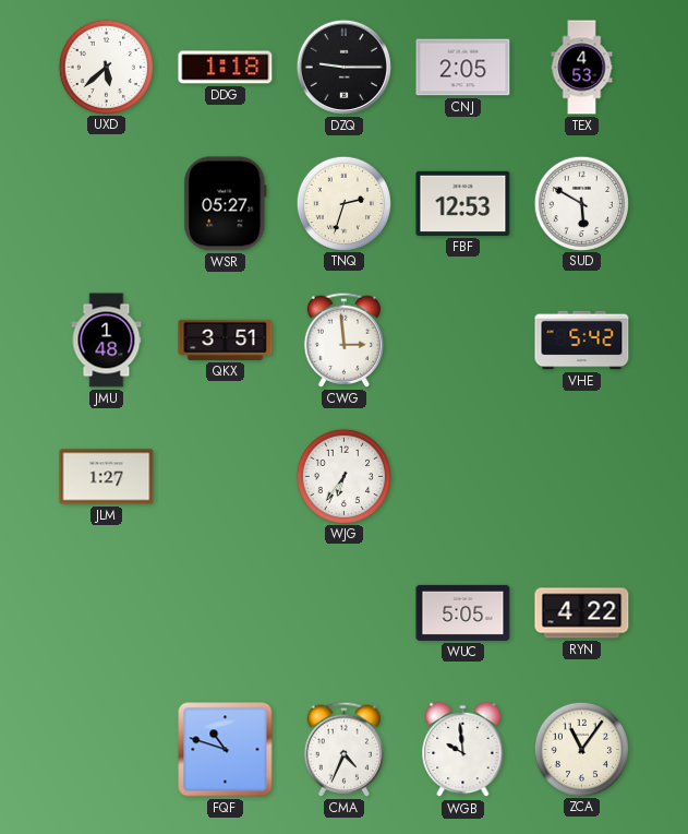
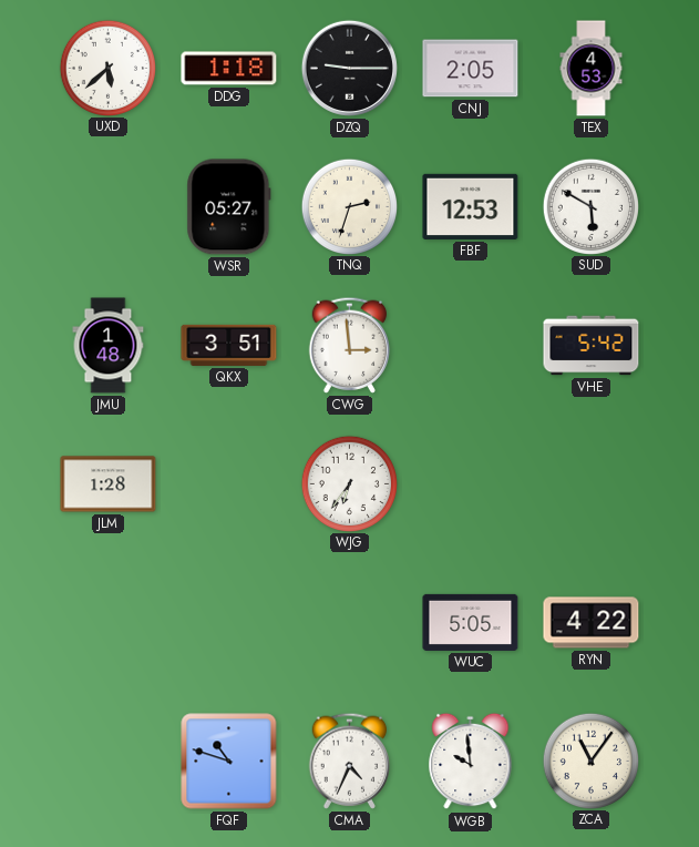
JLM: 1:27 -> 1:28 (109, 484)
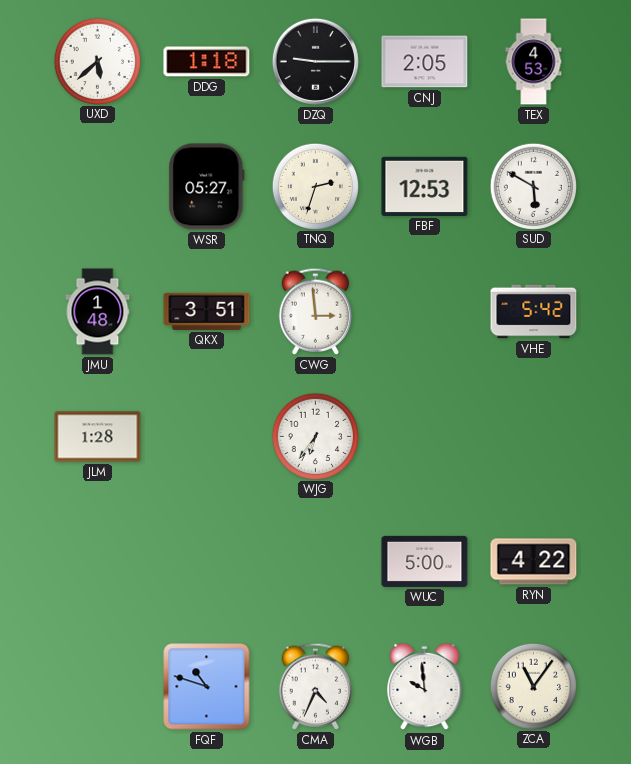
WUC: 5:05 -> 5:00 (425, 561)
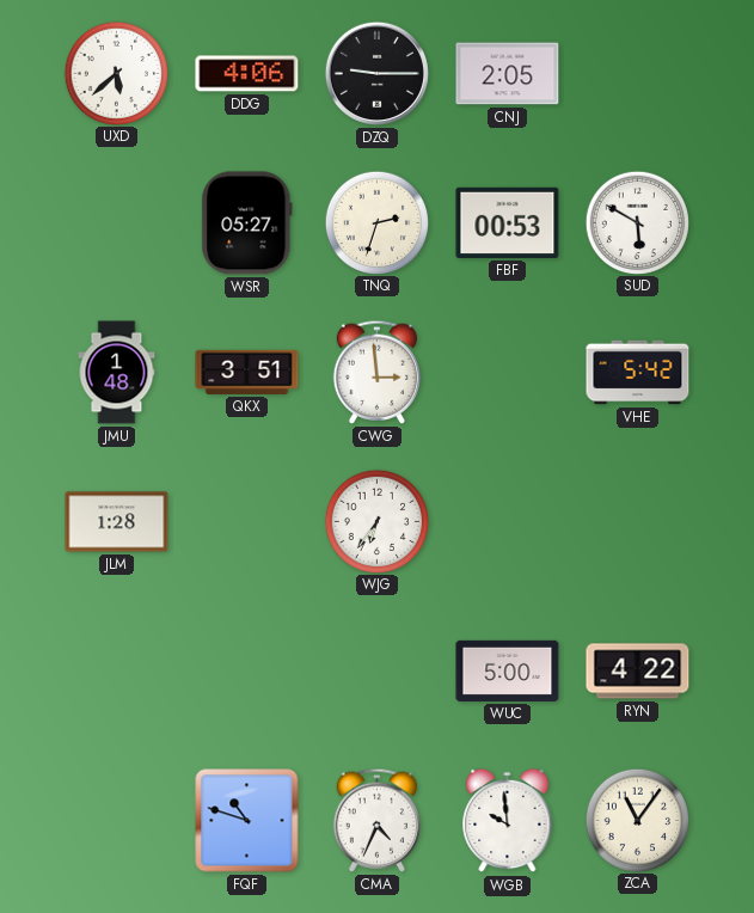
DDG: 1:18 -> 4:06 (247, 74)
TEX: 4:53 -> none (534, 62)
FBF: 12:53 -> 00:53 (508, 222)
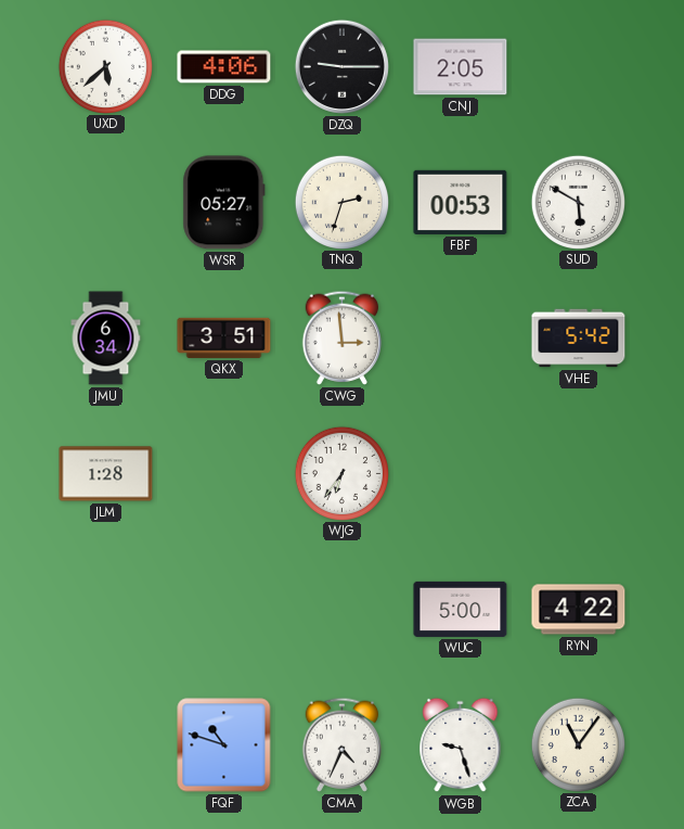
JMU: 1:48 -> 6:34 (106, 339)
WGB: 9:59 -> 9:27 (461, 745)
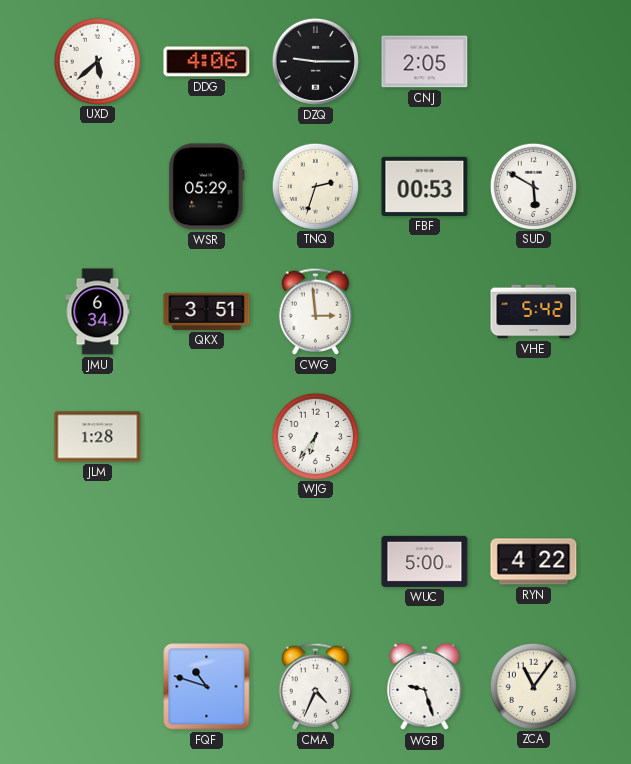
WSR: 05:27 -> 05:29 (207, 187)
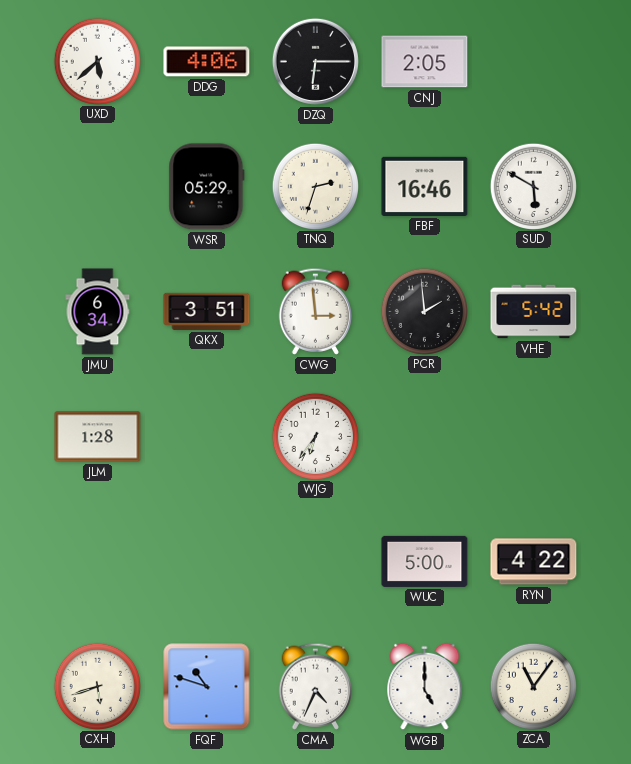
DZQ: 9:15 -> 6:15 (315, 61)
FBF: 00:53 -> 16:46 (425, 186)
PCR: none -> 1:59 (424, 311)
CXH: none -> 5:42 (97, 686)
WGB: 9:27 -> 5:00 (425, 687)
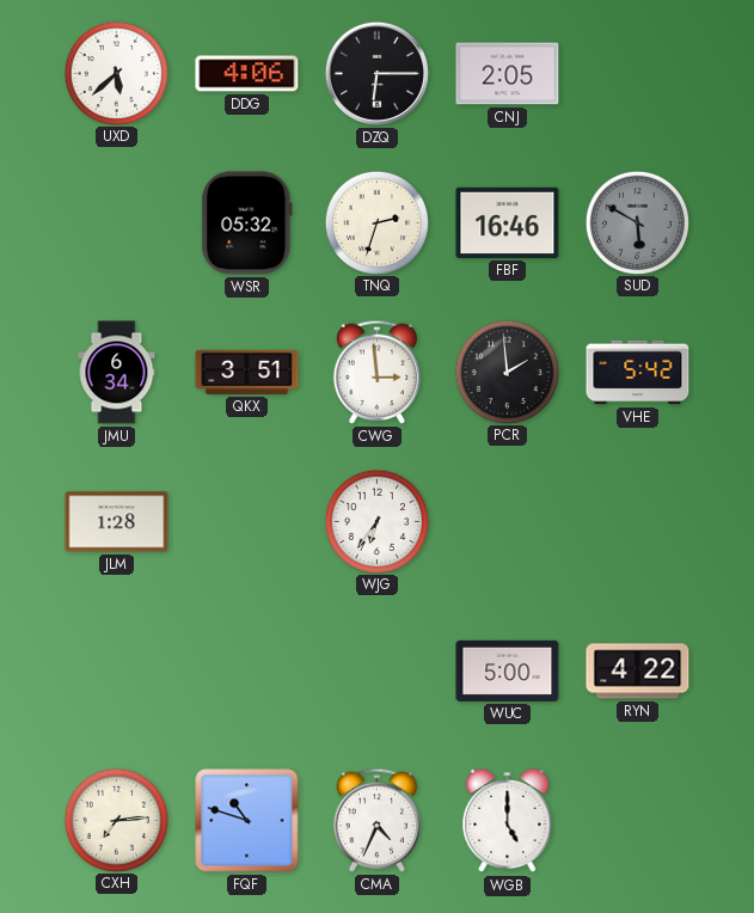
WSR: 05:29 -> 05:32 (247, 223)
SUD dial: white -> grey (637, 222)
CXH: 5:42 -> 7:14 (116, 820)
ZCA: 11:06 -> none (533, 686)
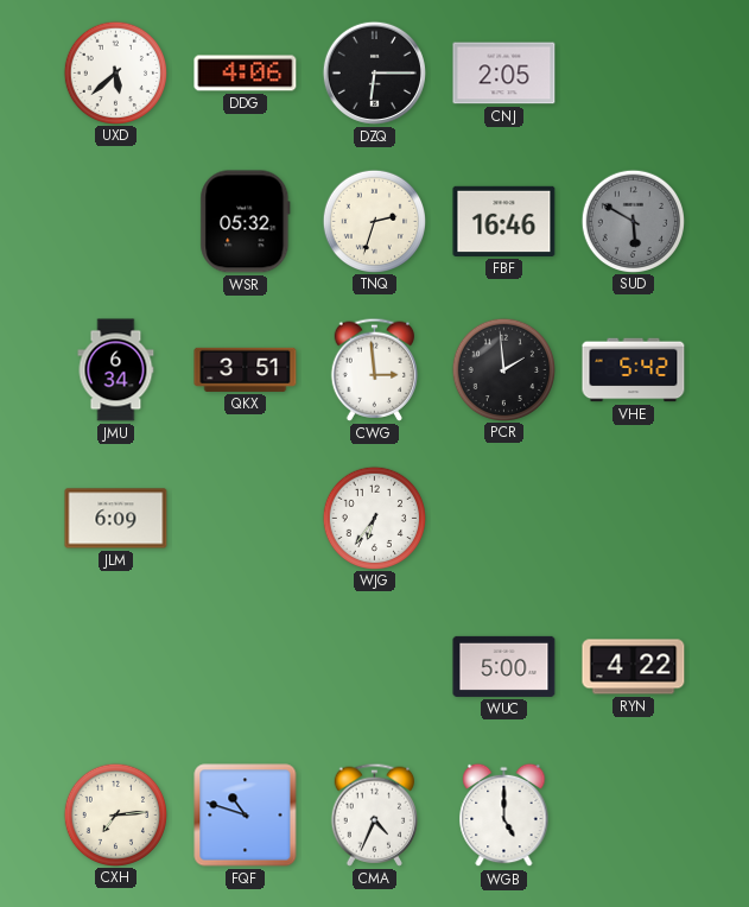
JLM: 1:28 -> 6:09 (116, 519)
